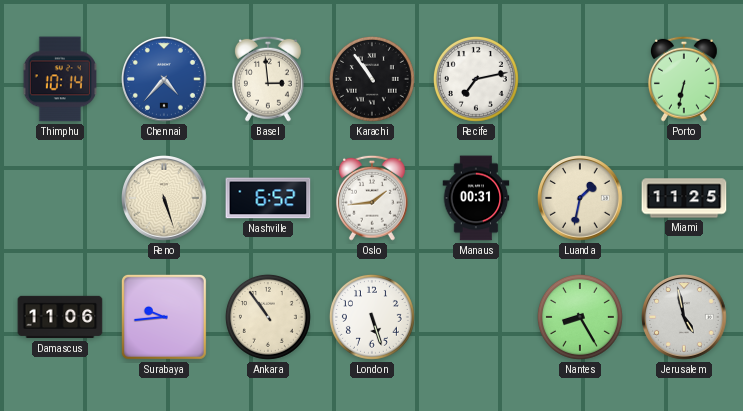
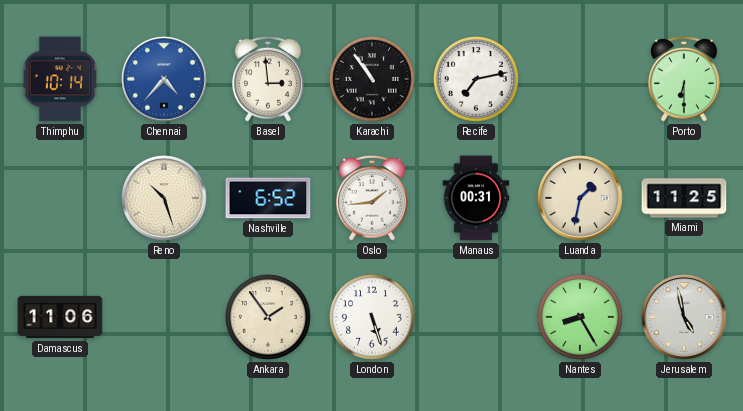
Porto: 6:32 -> 6:30 (684, 79)
Reno: 5:27 -> 10:27 (165, 199)
Surabaya: 9:44 -> none (164, 317)
Ankara: 10:54 -> 1:54 (268, 317)
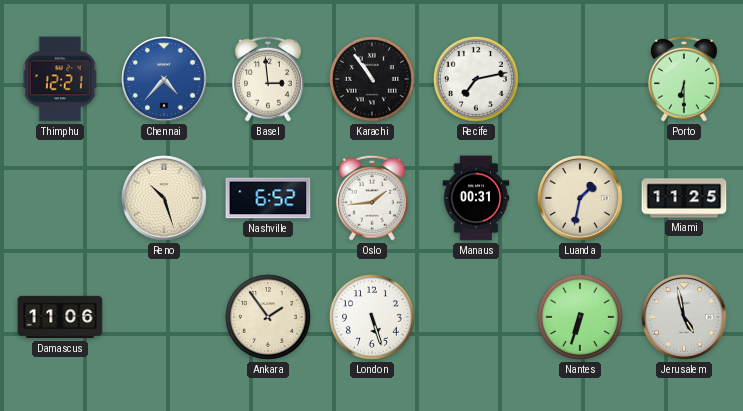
Thimphu: 10:14 -> 12:21 (60, 79)
Nantes: 8:25 -> 6:33 (580, 317)
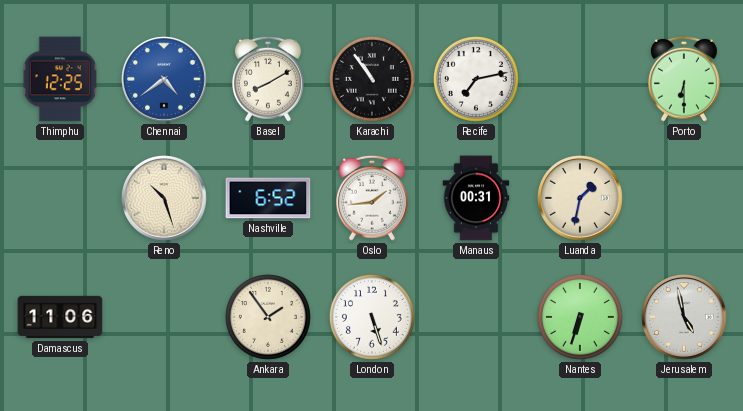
Thimphu: 12:21 -> 12:25 (60, 79)
Chennai: 4:37 -> 4:39 (165, 80)
Basel: 2:59 -> 8:10 (268, 79)
Miami: 11:25 -> none (684, 198)
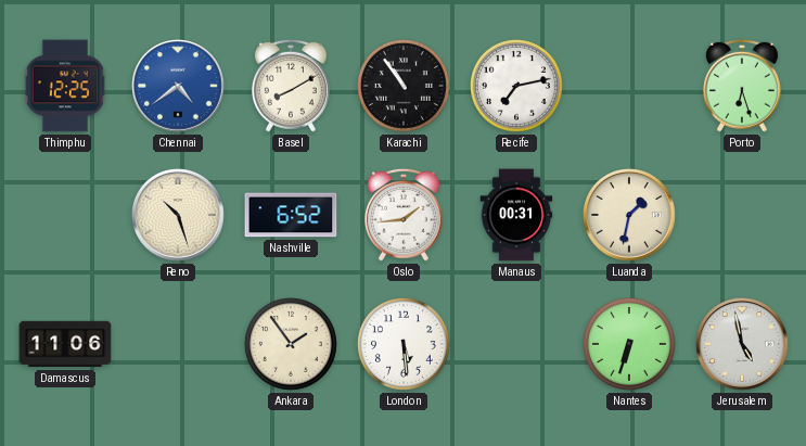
Porto: 6:30 -> 6:27 (742, 86)
London: 5:27 -> 5:29 (404, 344)
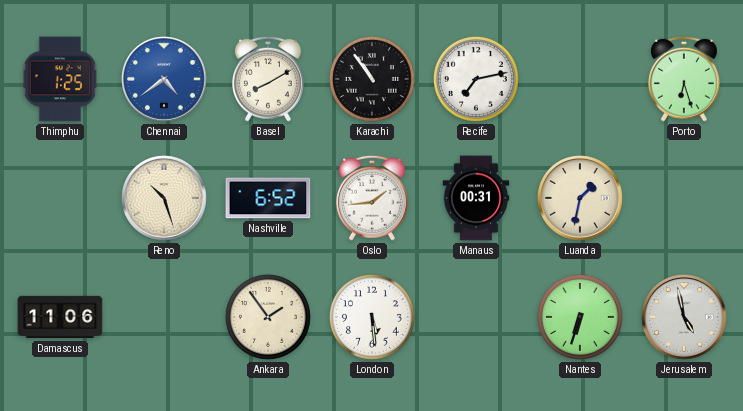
Thimphu: 12:25 -> 1:25 (60, 79)
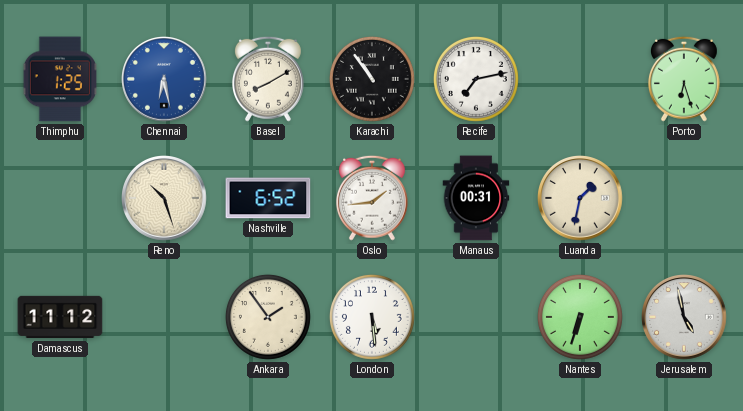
Chennai: 4:39 -> 6:28 (165, 80)
Damascus: 11:06 -> 11:12 (60, 317)
